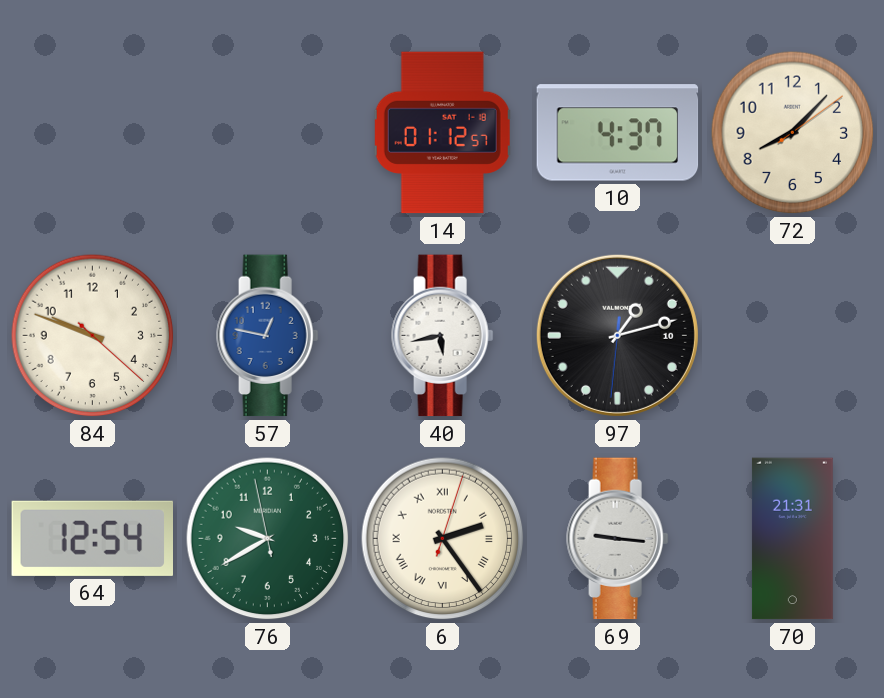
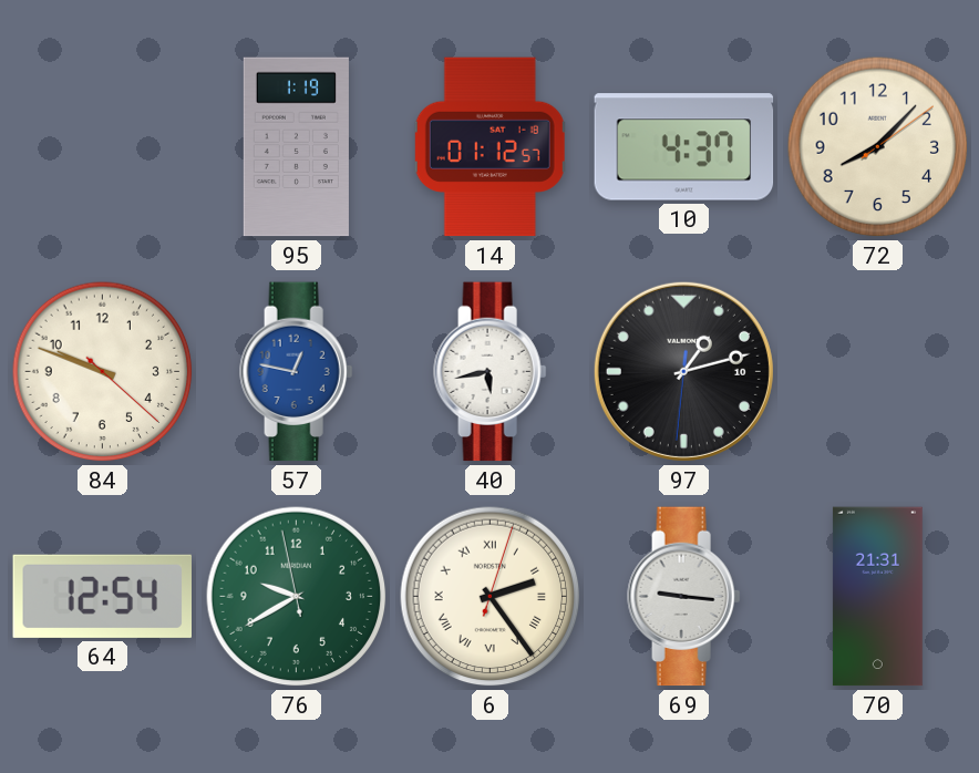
95: none -> 1:19 (296, 147)
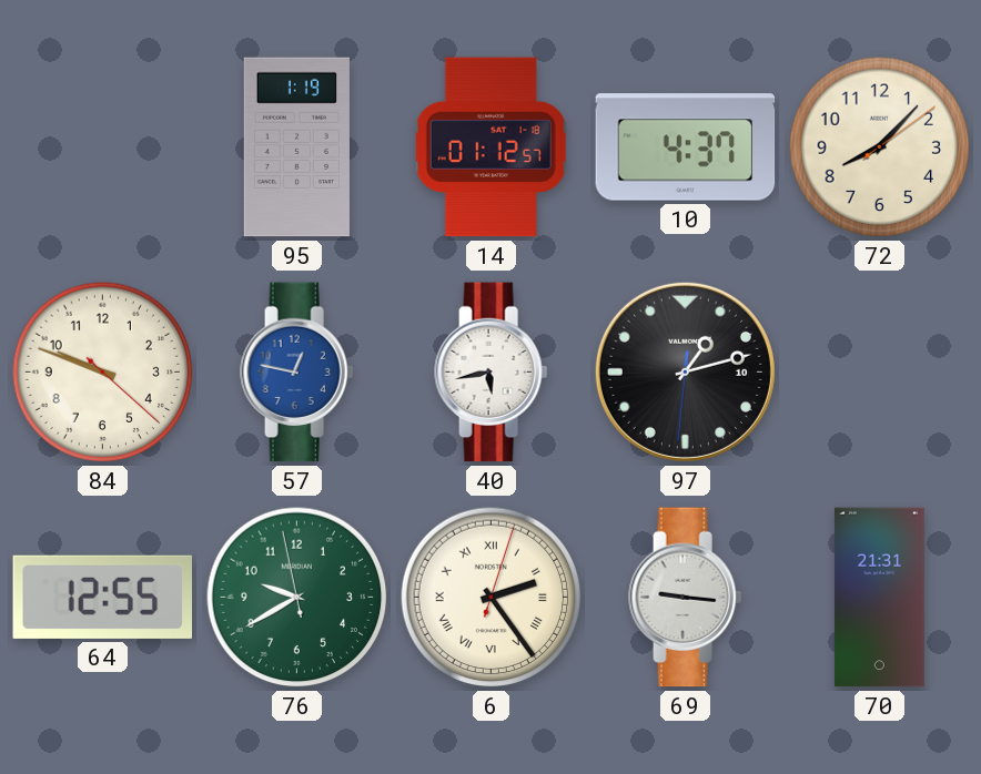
64: 12:54 -> 12:55 (102, 597)
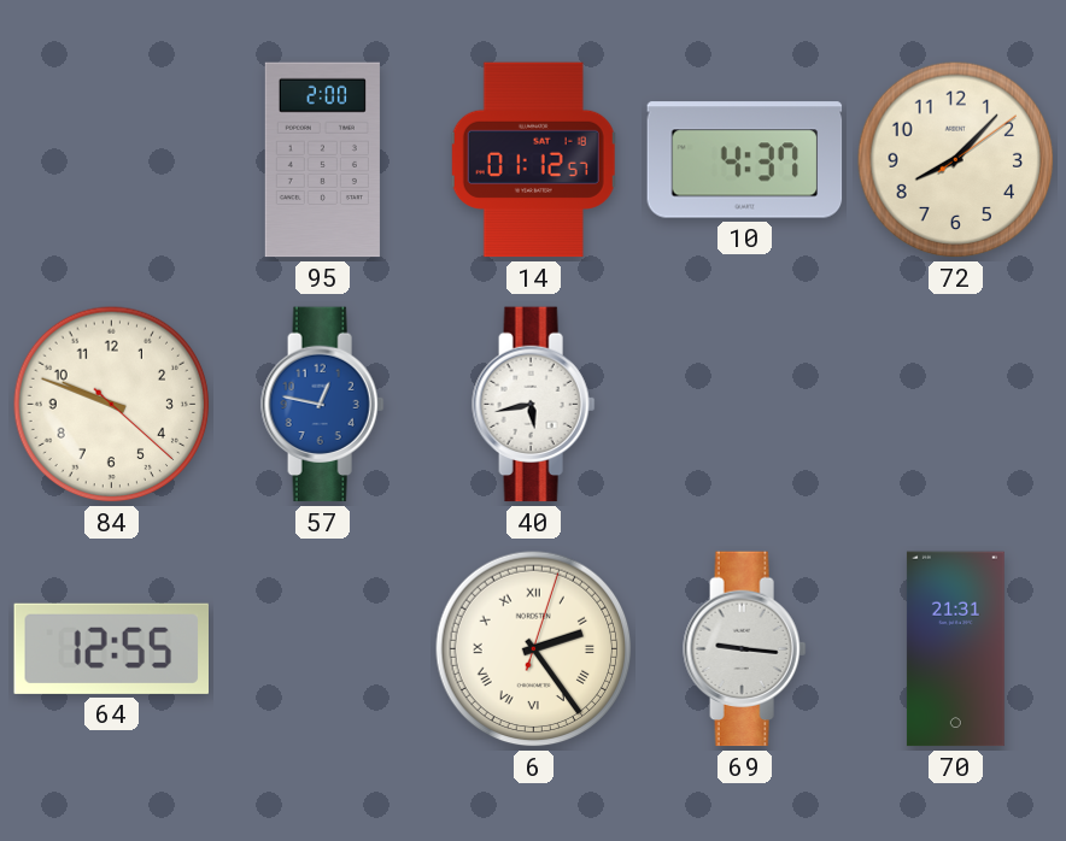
95: 1:19 -> 2:00 (322, 160)
97: 1:12 -> none (685, 371)
76: 9:39 -> none (297, 598)
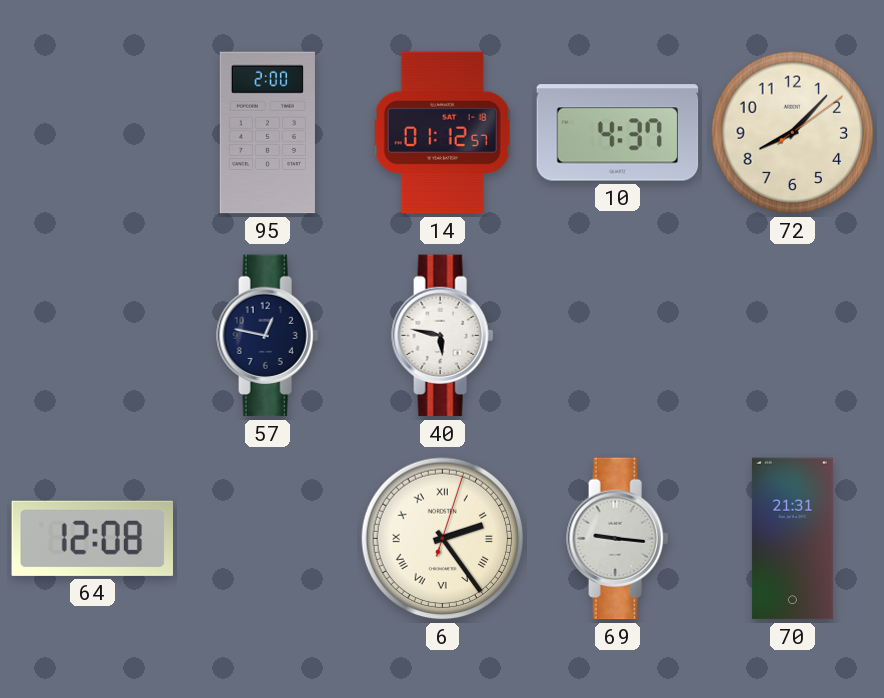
84: 9:48 -> none (112, 405)
57 dial: blue -> navy (268, 336)
40: 5:43 -> 5:47 (443, 336)
64: 12:55 -> 12:08 (92, 538)
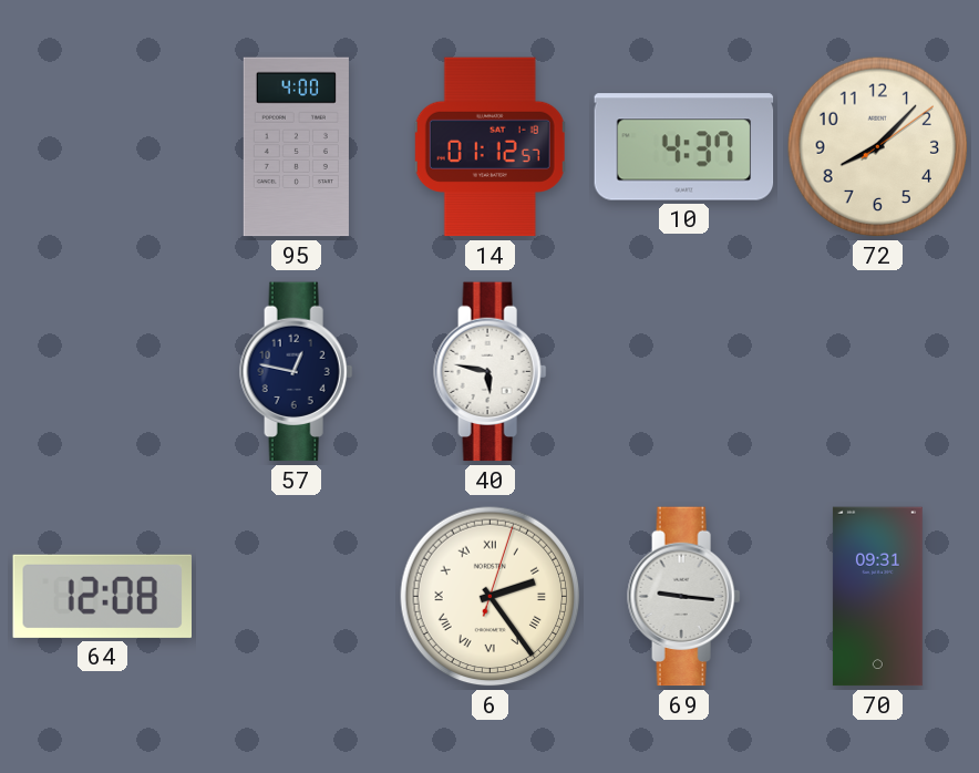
95: 2:00 -> 4:00 (296, 147)
70: 21:31 -> 09:31 (877, 597)
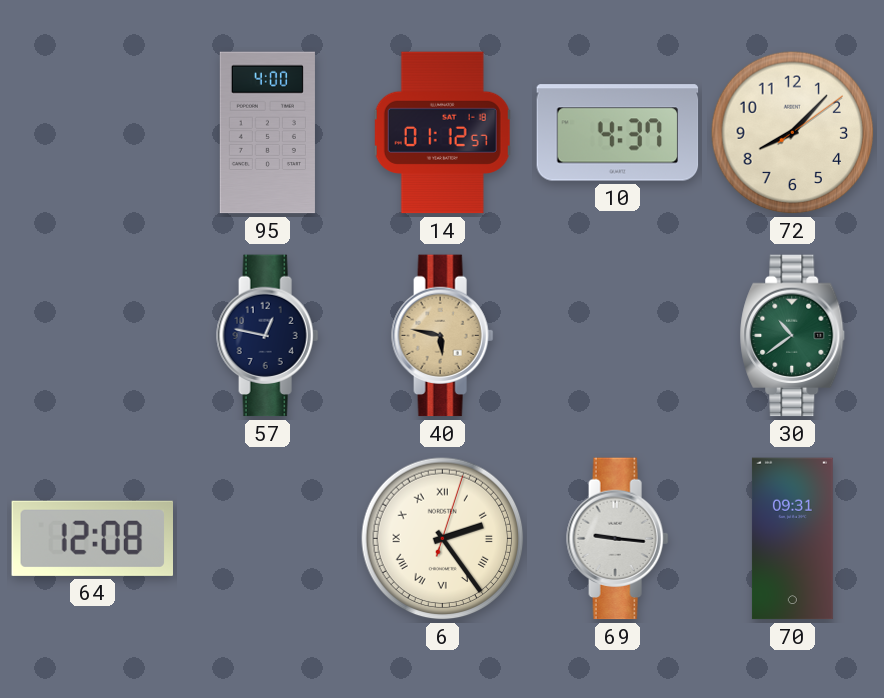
40 dial: white -> champagne (443, 336)
30: none -> 10:39 (793, 336)
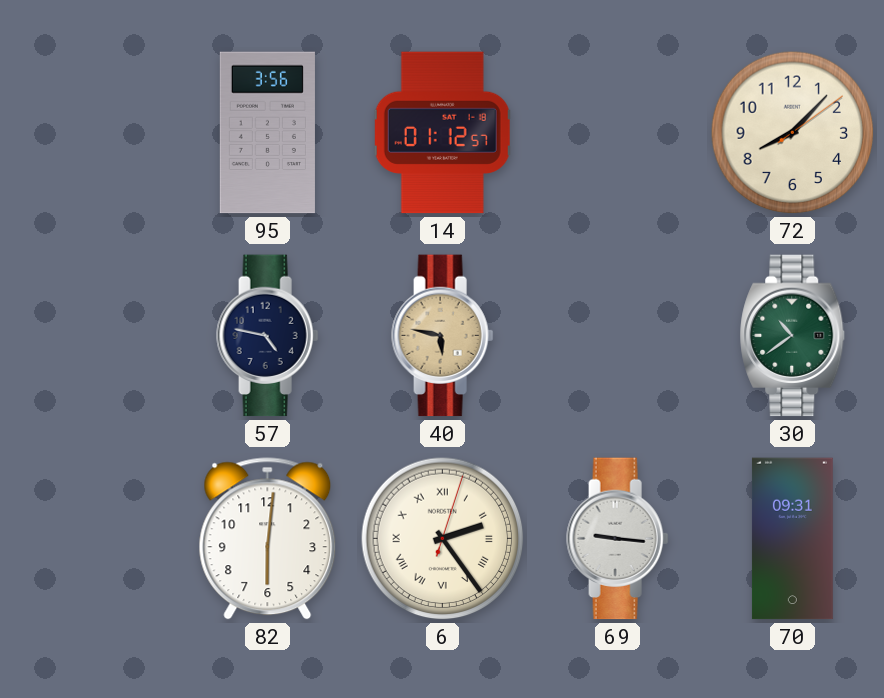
95: 4:00 -> 3:56 (267, 133)
10: 4:37 -> none (618, 133)
57: 12:47 -> 4:47 (268, 336)
64: 12:08 -> none (92, 538)
82: none -> 6:01 (268, 539)
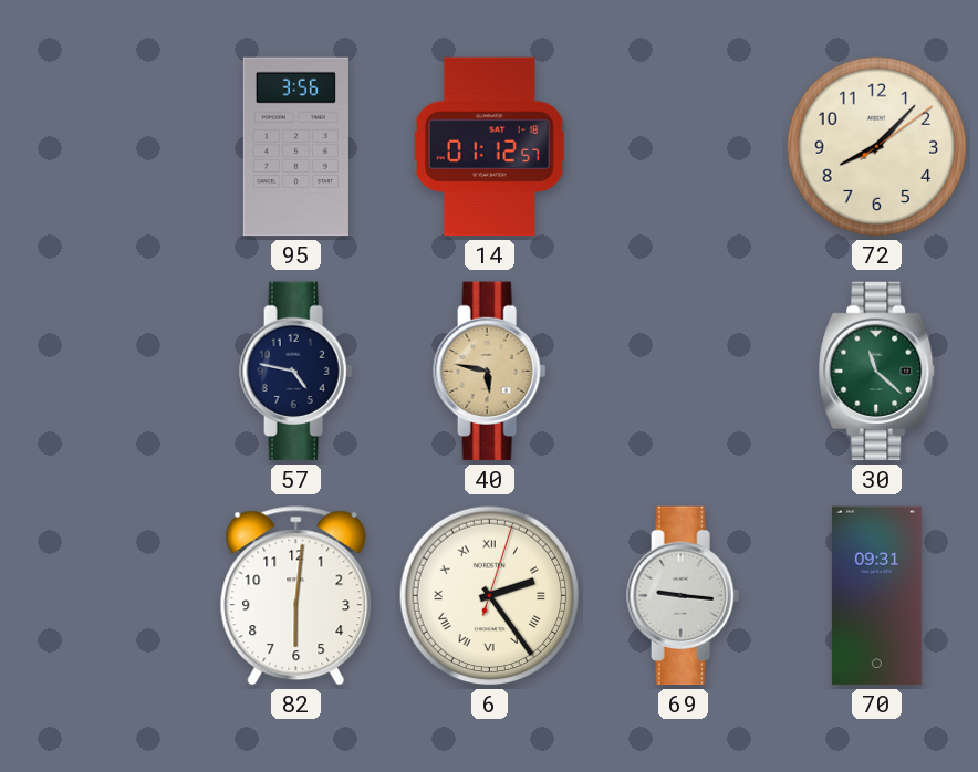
30: 10:39 -> 11:22 (877, 372)
